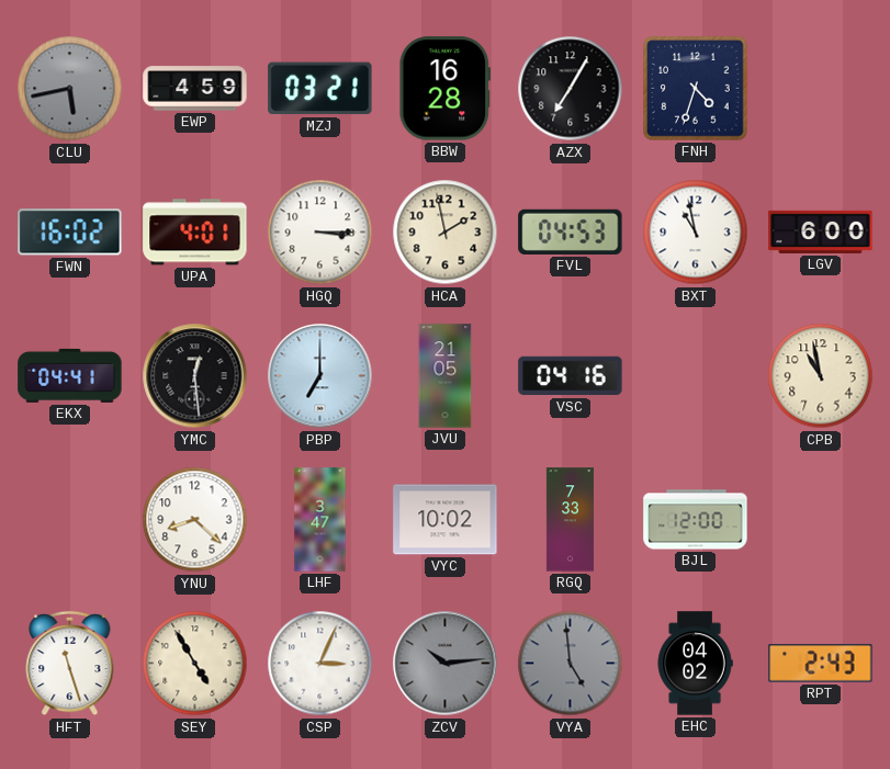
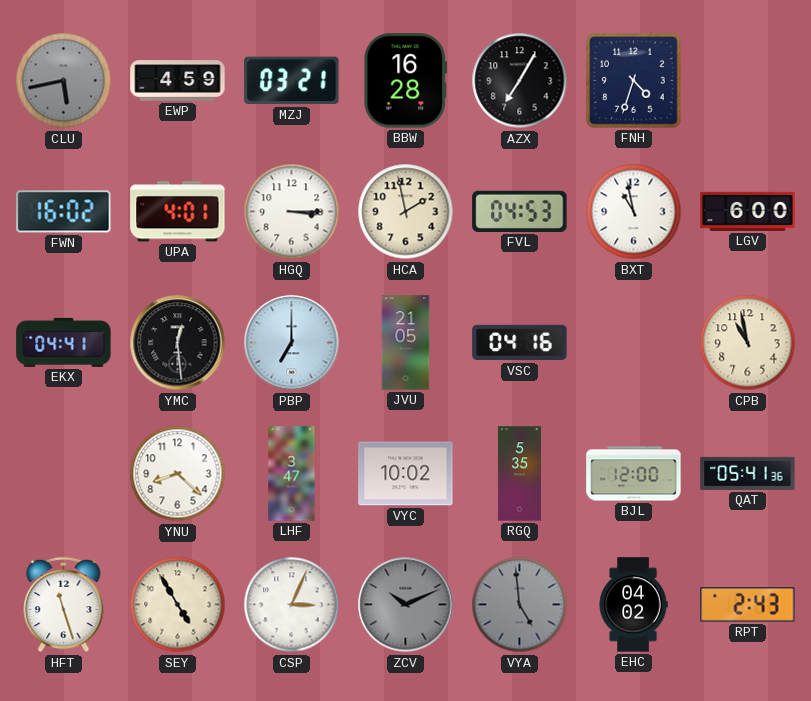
RGQ: 7:33 -> 5:35 (519, 474)
QAT: none -> 05:41 (748, 473)
ZCV: 10:14 -> 10:11 (406, 605)
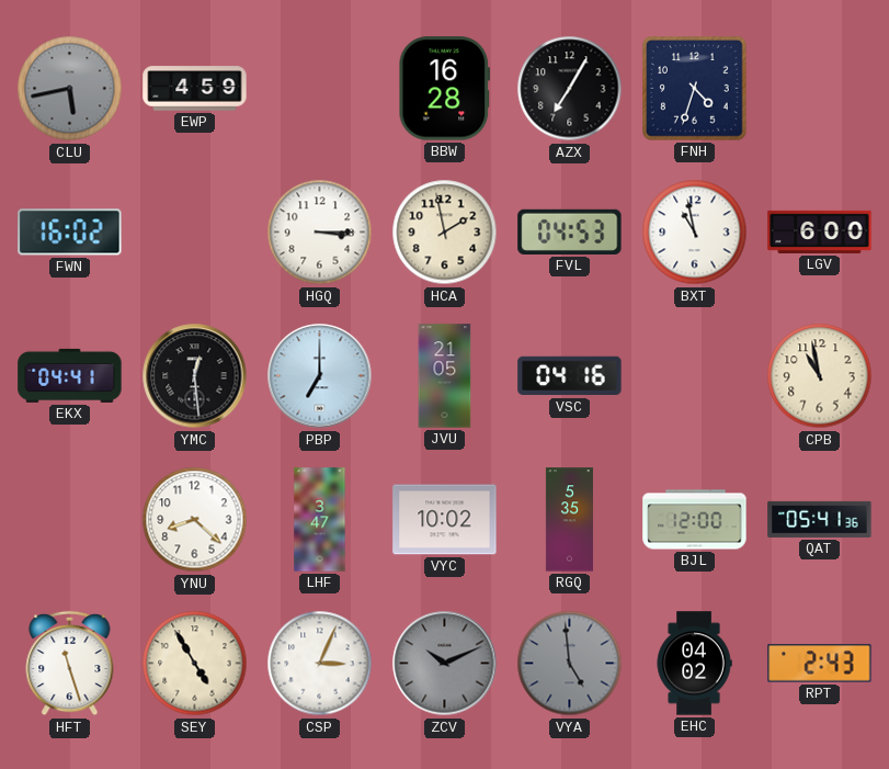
MZJ: 03:21 -> none (292, 81)
UPA: 4:01 -> none (178, 212)
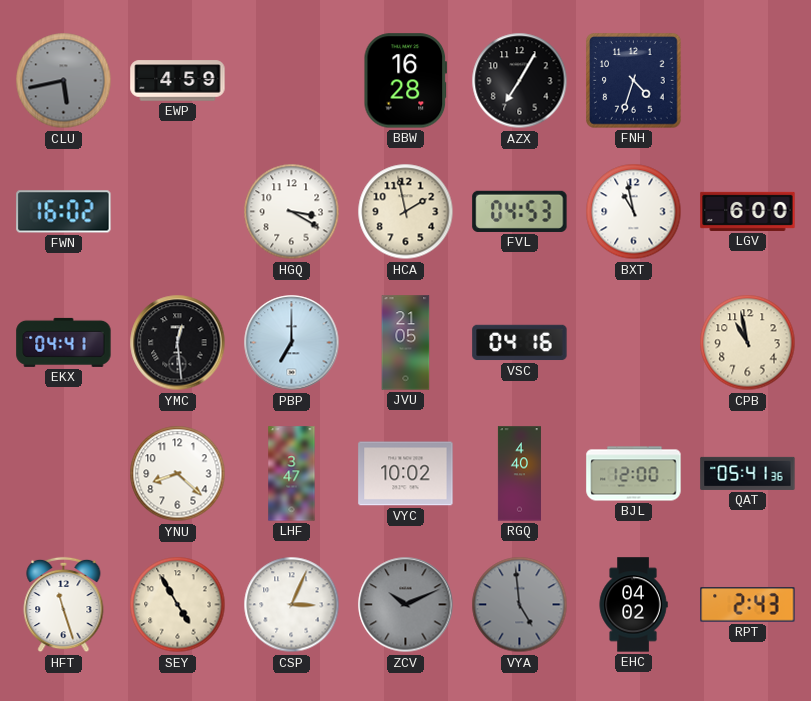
HGQ: 3:15 -> 3:20 (292, 212)
RGQ: 5:35 -> 4:40 (519, 474)
